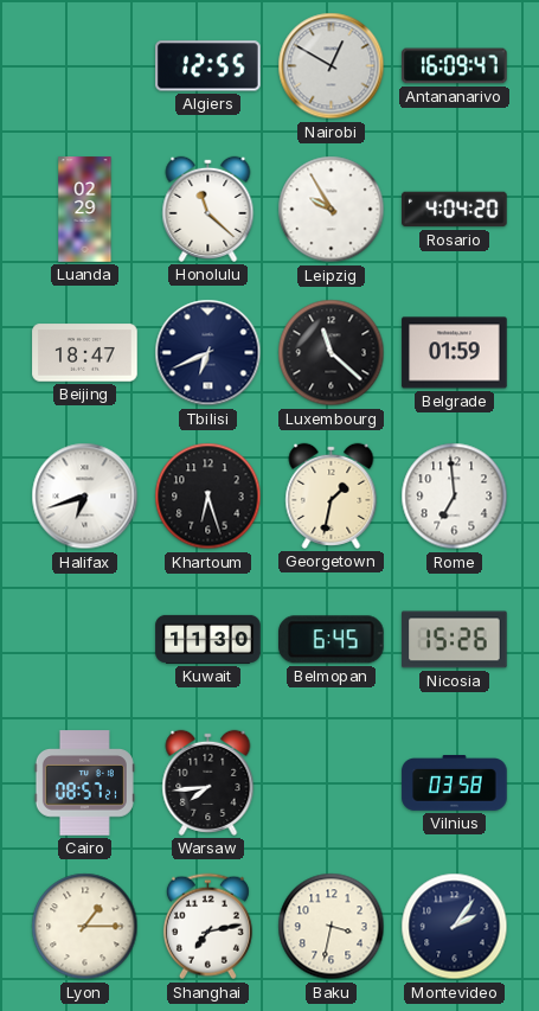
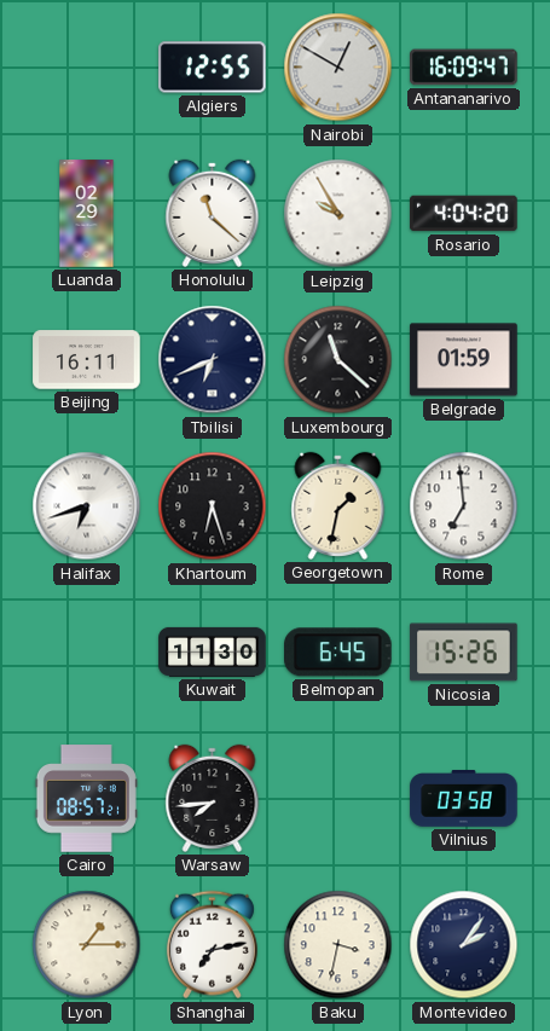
Beijing: 18:47 -> 16:11 (87, 360)
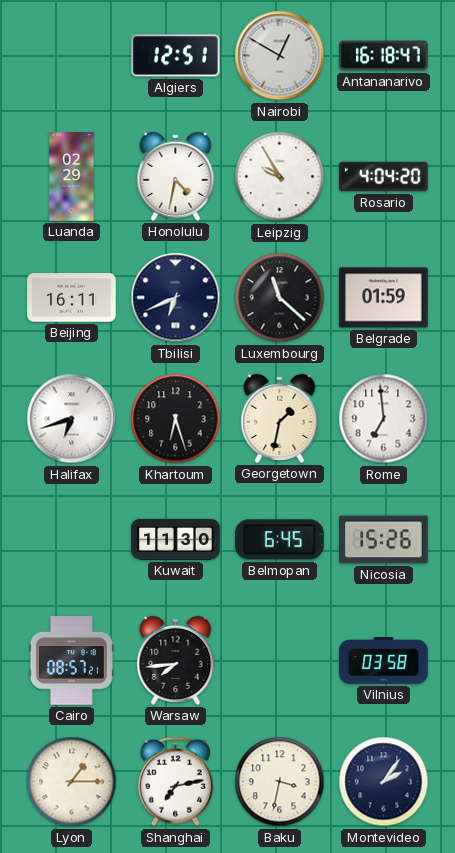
Algiers: 12:55 -> 12:51 (176, 56)
Antananarivo: 16:09 -> 16:18 (384, 56)
Honolulu: 11:22 -> 4:32 (176, 176)
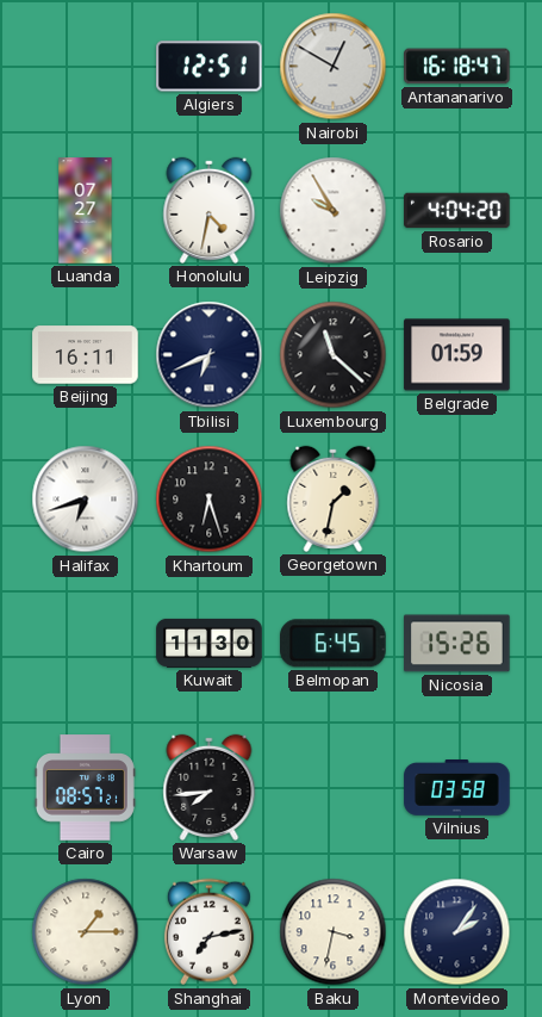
Luanda: 02:29 -> 07:27 (86, 211)
Rome: 6:59 -> none (384, 419)
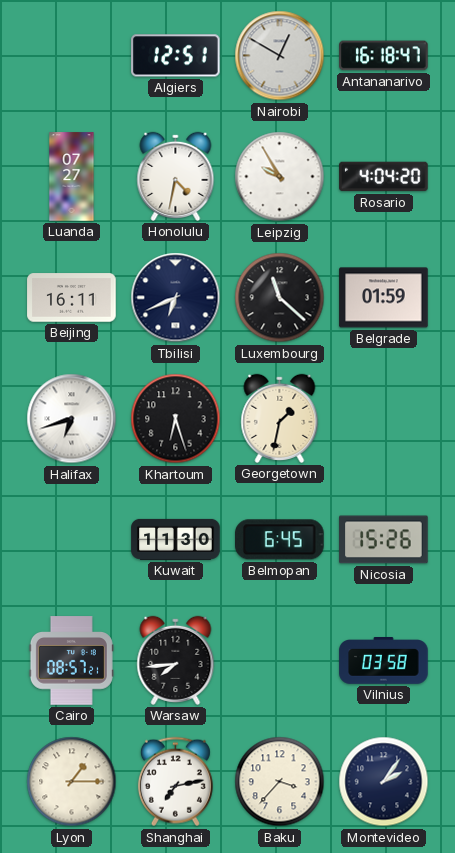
Baku: 3:32 -> 3:37 (280, 782)
